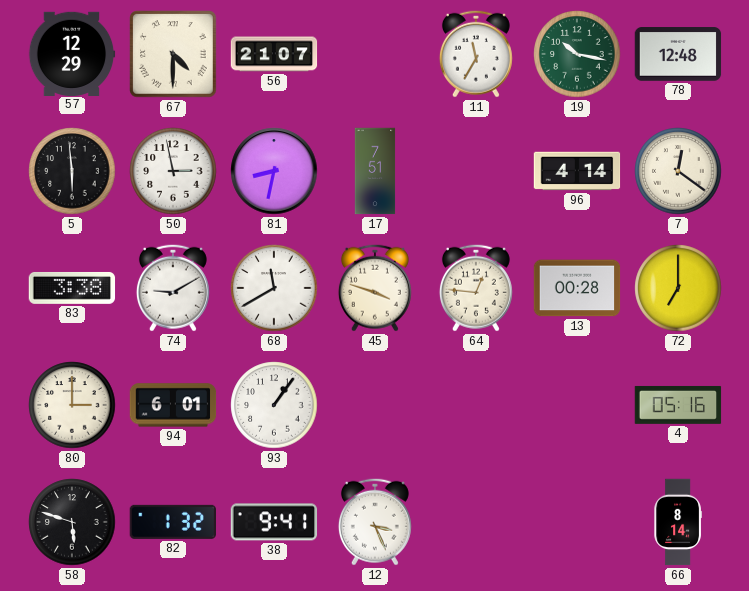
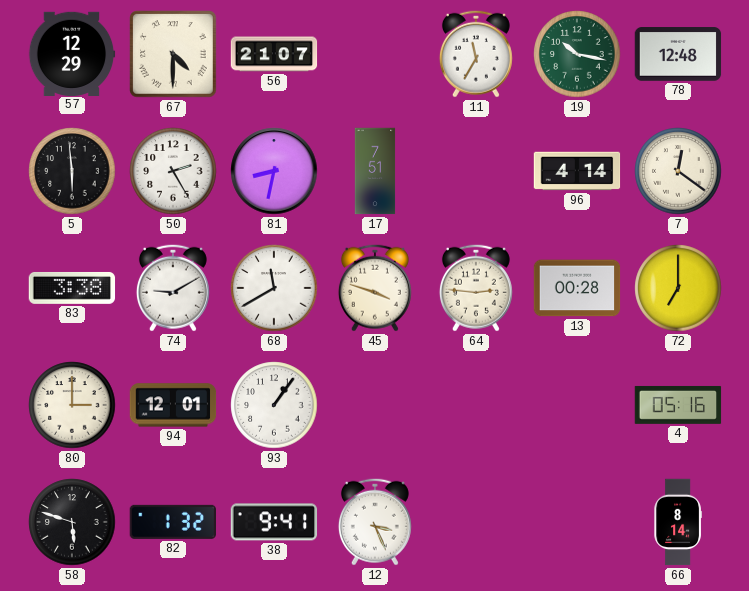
50: 2:58 -> 2:25 (173, 171)
64: 12:46 -> 2:46 (476, 288)
94: 6:01 -> 12:01 (173, 405)
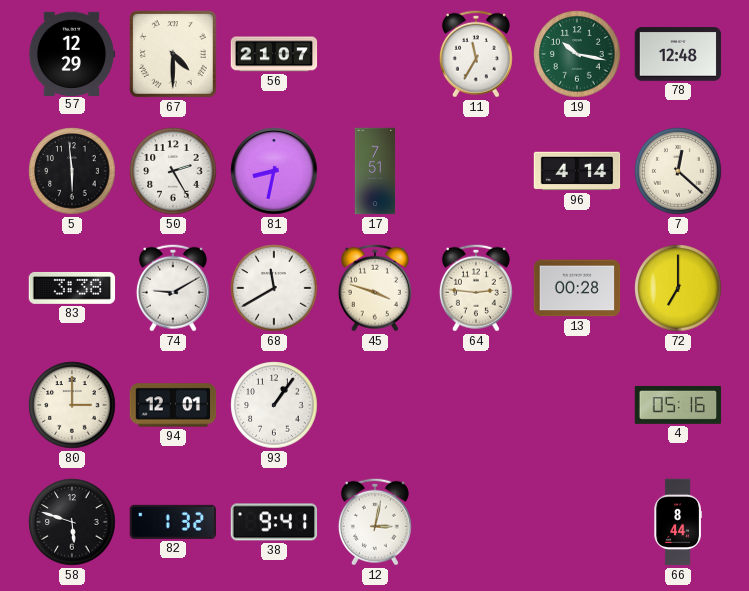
7: 12:21 -> 12:22 (678, 171)
12: 3:26 -> 3:02 (375, 522)
66: 8:14 -> 8:44 (677, 522)
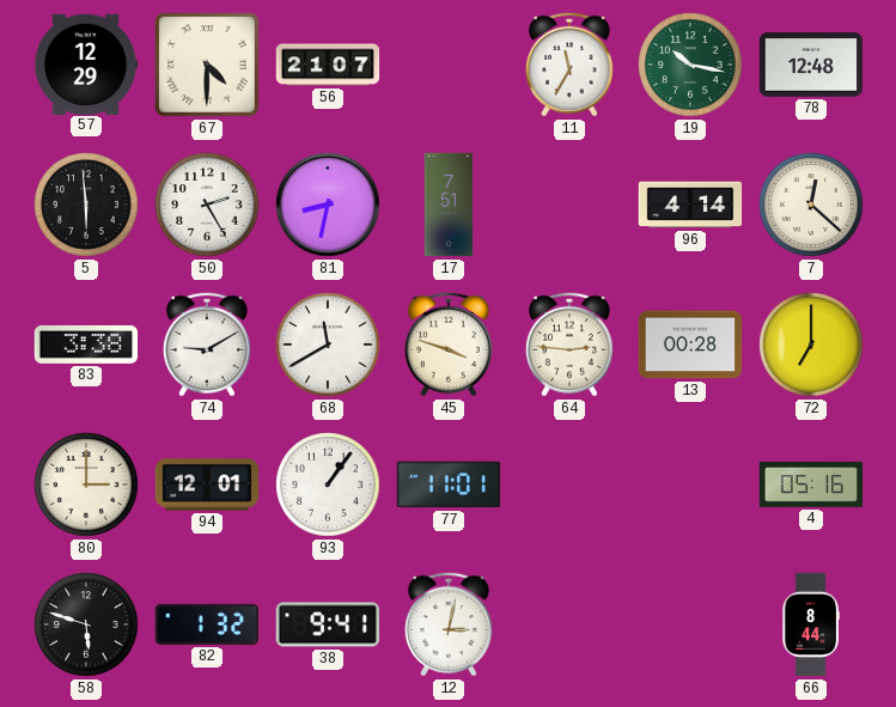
77: none -> 11:01 (449, 484)
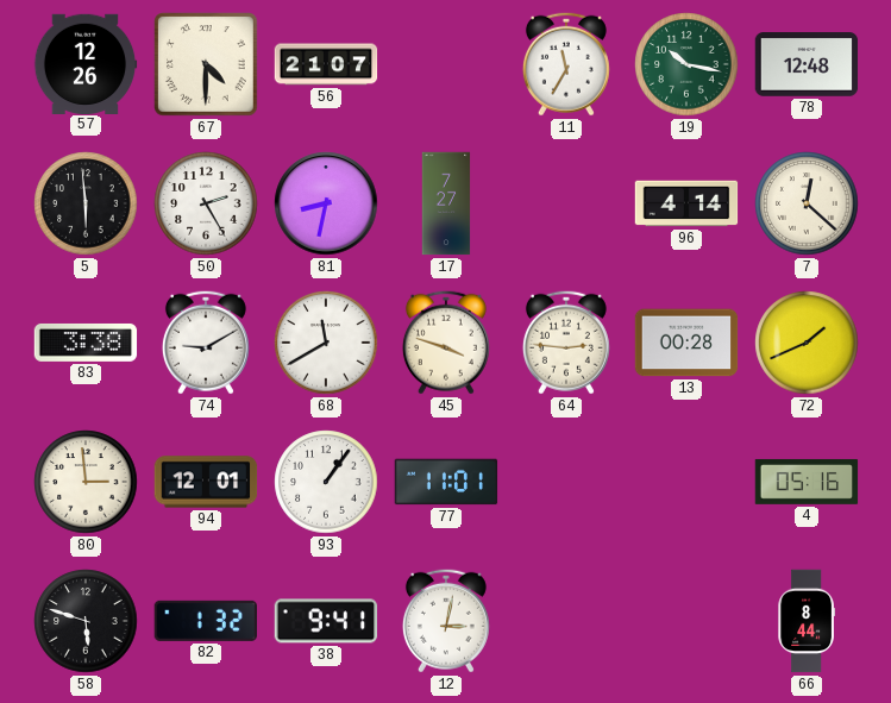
57: 12:29 -> 12:26 (86, 63)
17: 7:51 -> 7:27 (446, 203)
72: 7:00 -> 1:41 (807, 343)
80: 3:00 -> 2:59 (86, 482)
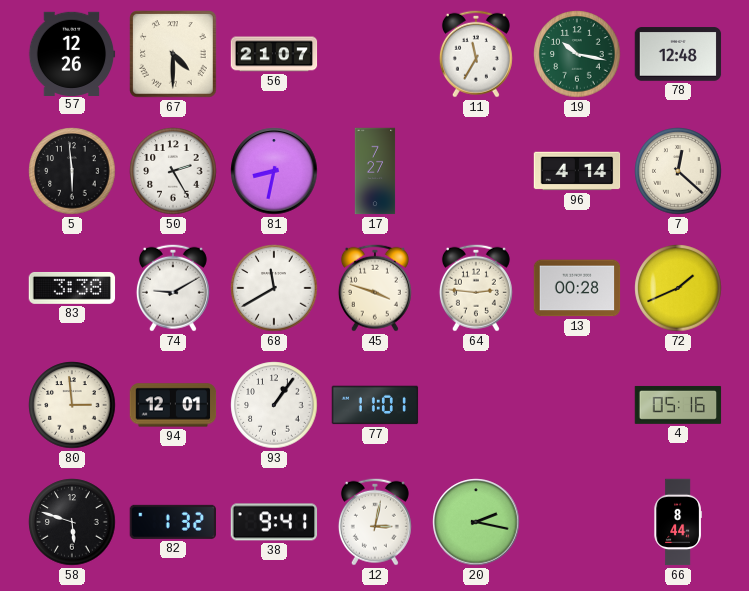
20: none -> 2:17 (476, 522)
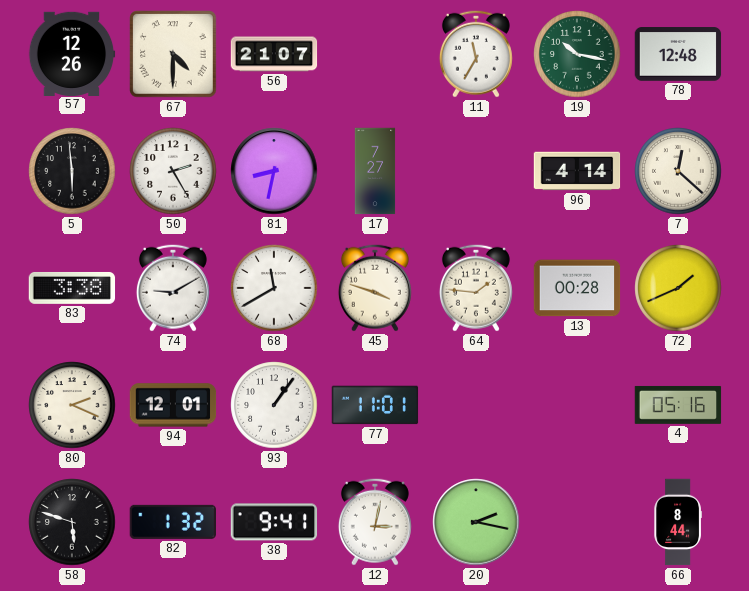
64: 2:46 -> 1:46 (476, 288)
80: 2:59 -> 2:19 (72, 405)
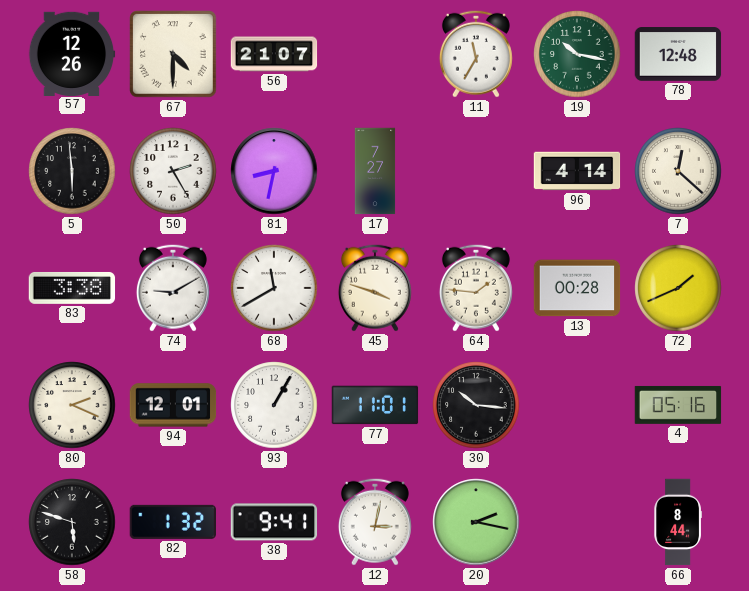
93: 1:06 -> 1:05 (274, 405)
30: none -> 10:16 (476, 405)
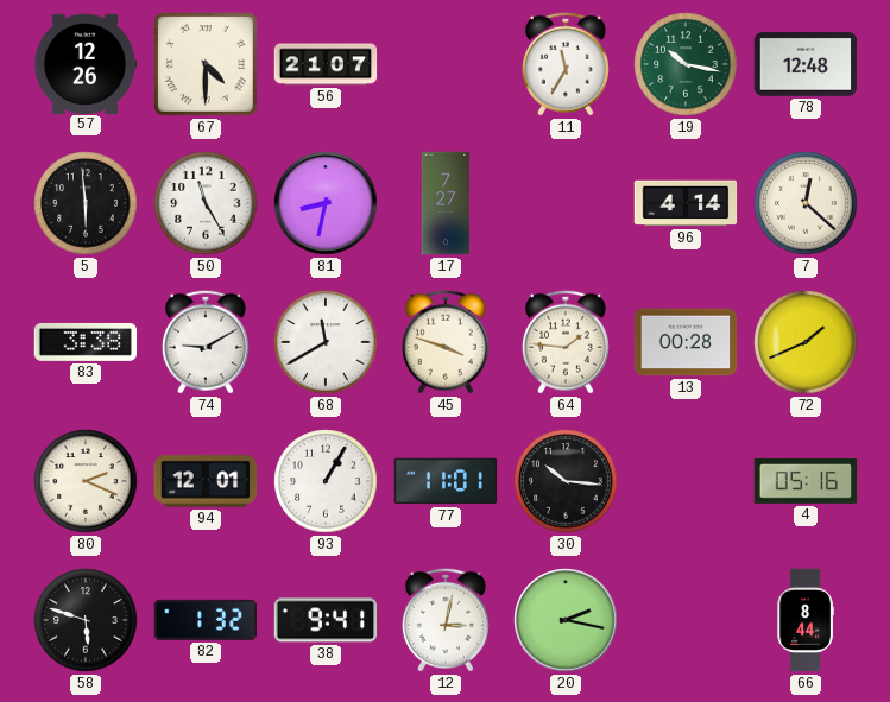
50: 2:25 -> 11:25 (206, 203)
